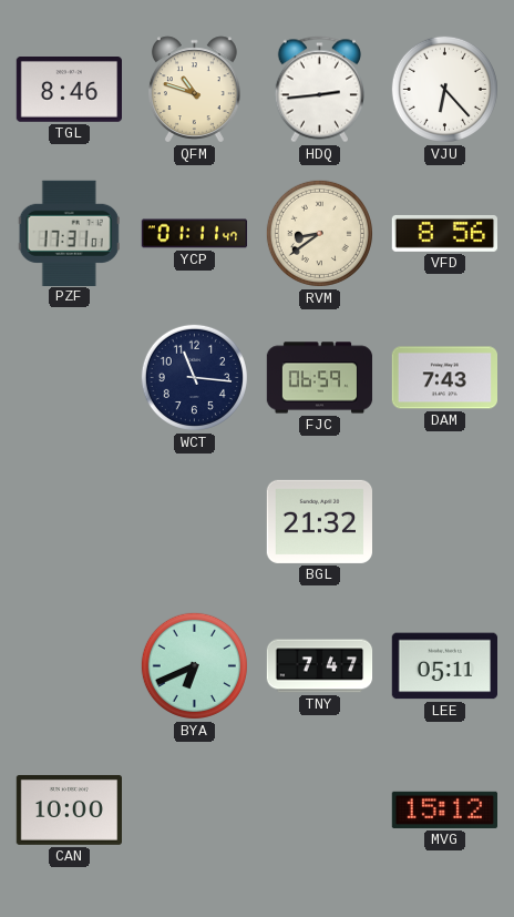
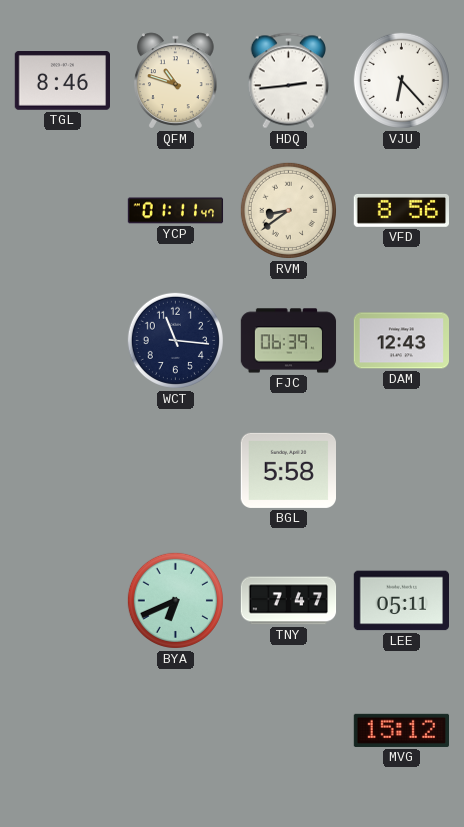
PZF: 17:31 -> none (69, 233)
FJC: 06:59 -> 06:39 (289, 341)
DAM: 7:43 -> 12:43 (401, 341)
BGL: 21:32 -> 5:58 (288, 470)
CAN: 10:00 -> none (69, 809)
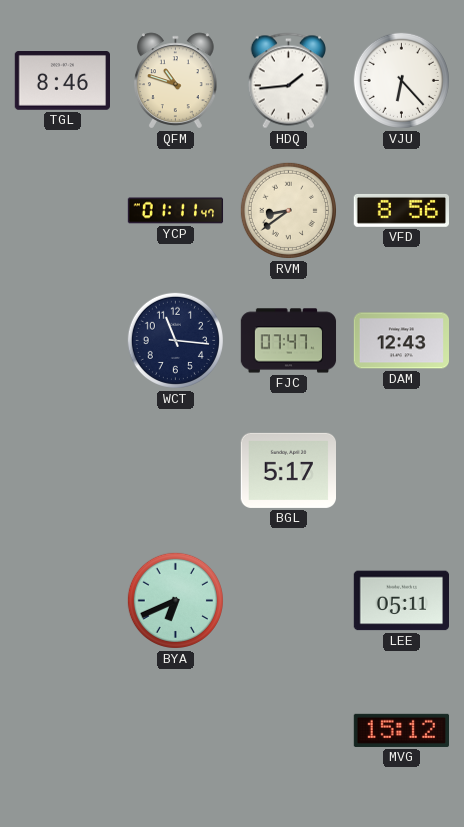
HDQ: 2:44 -> 1:44 (288, 81)
FJC: 06:39 -> 07:47 (289, 341)
BGL: 5:58 -> 5:17 (288, 470)
TNY: 7:47 -> none (289, 601)
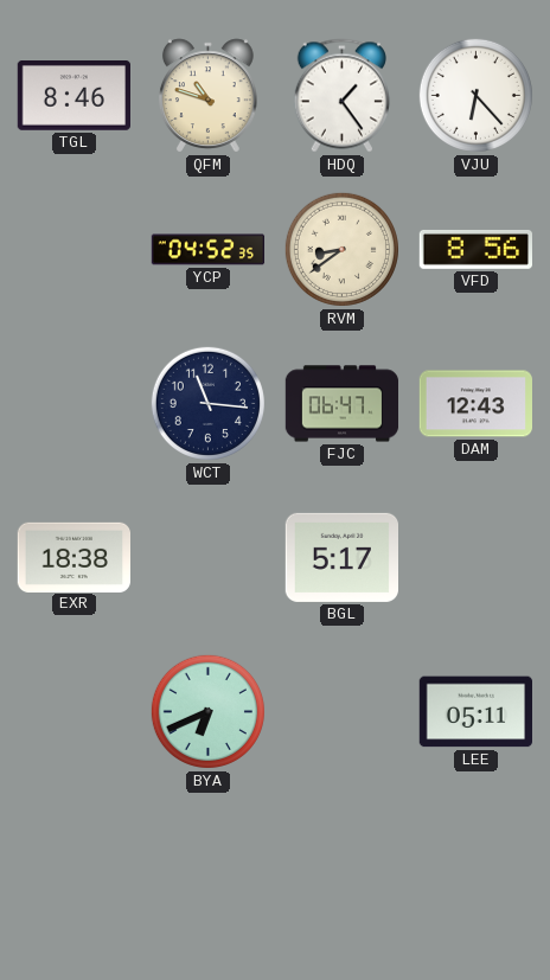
HDQ: 1:44 -> 1:24 (341, 96)
YCP: 01:11 -> 04:52 (209, 250)
FJC: 07:47 -> 06:47 (343, 404)
EXR: none -> 18:38 (73, 557)
MVG: 15:12 -> none (401, 730)
